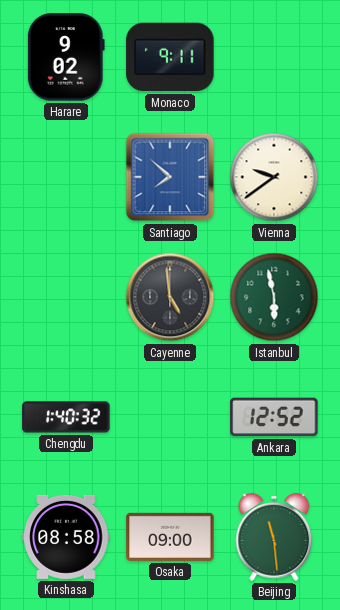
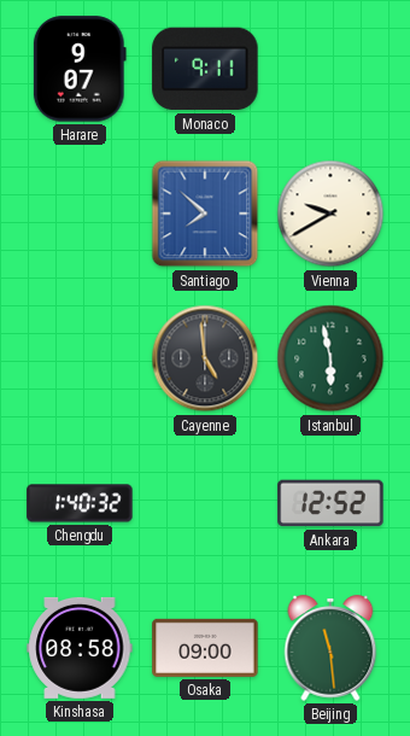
Harare: 9:02 -> 9:07 (80, 69)
Vienna: 9:39 -> 9:40 (330, 214)
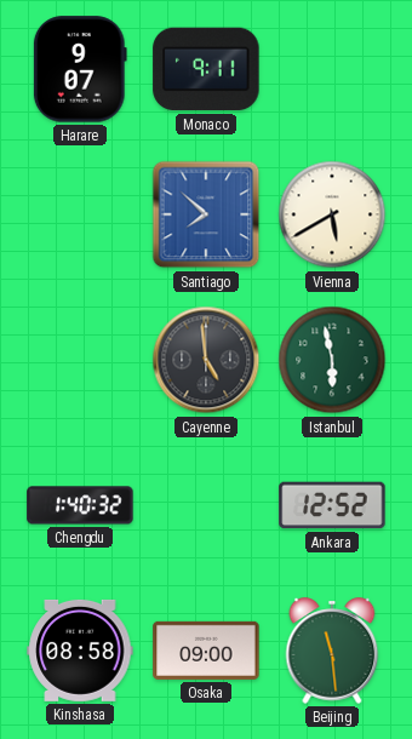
Vienna: 9:40 -> 5:40 (332, 214)
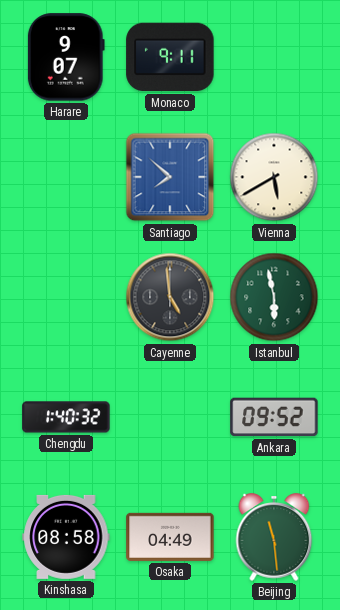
Ankara: 12:52 -> 09:52 (274, 417)
Osaka: 09:00 -> 04:49 (170, 537)
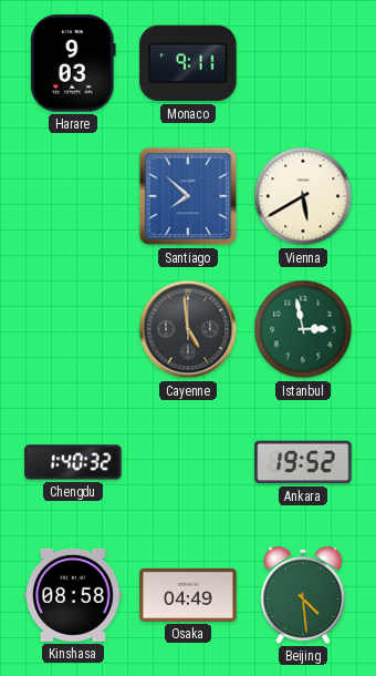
Harare: 9:07 -> 9:03 (73, 63)
Istanbul: 5:58 -> 2:58 (303, 329)
Ankara: 09:52 -> 19:52 (303, 462)
Beijing: 11:29 -> 4:29 (303, 595)
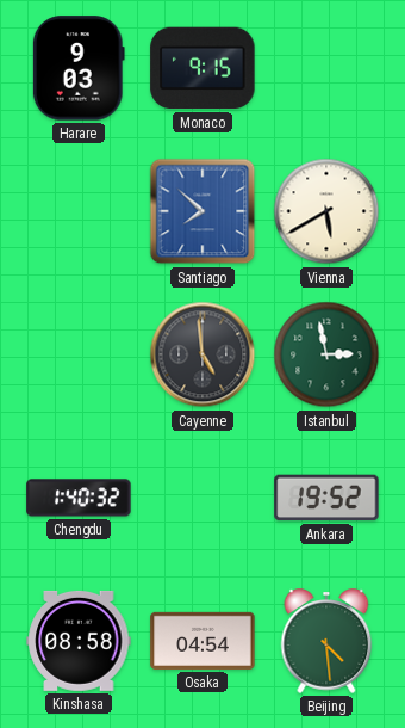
Monaco: 9:11 -> 9:15 (202, 68)
Osaka: 04:49 -> 04:54 (202, 641)
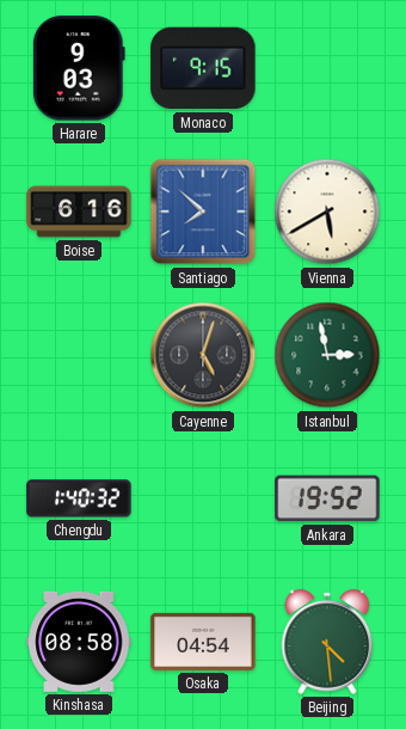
Boise: none -> 6:16 (79, 212)
Cayenne: 4:59 -> 5:03 (203, 355)
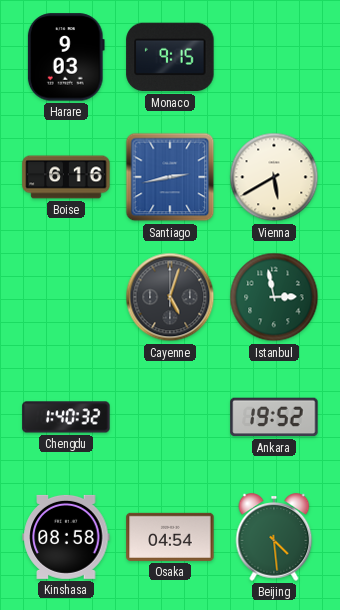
Santiago: 7:52 -> 2:43 (170, 177)
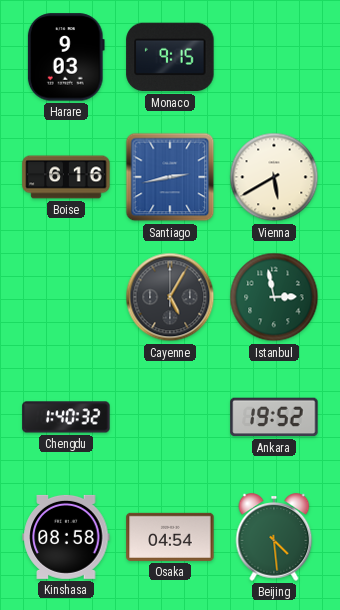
Cayenne: 5:03 -> 5:05 (170, 297)
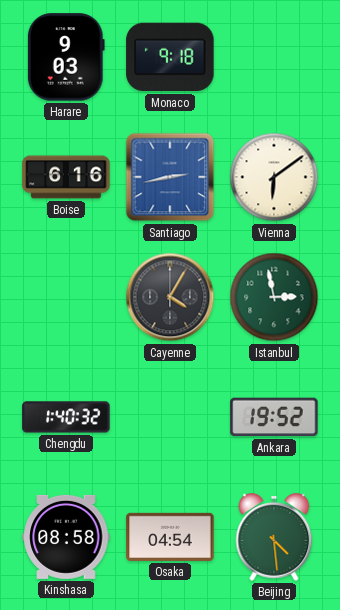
Monaco: 9:15 -> 9:18 (170, 57)
Vienna: 5:40 -> 6:09 (274, 177)
Cayenne: 5:05 -> 4:05 (170, 297)
